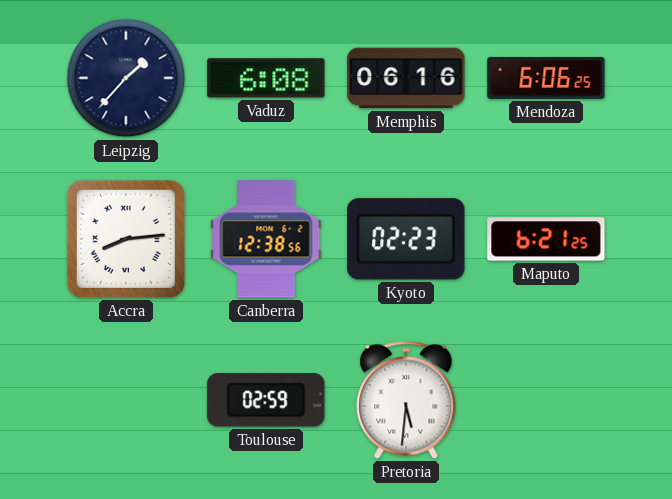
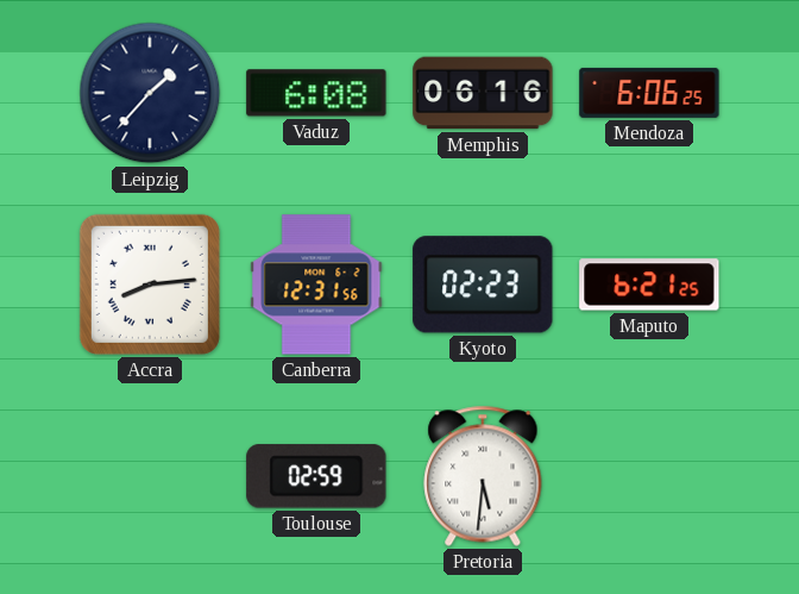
Canberra: 12:38 -> 12:31 (316, 285)
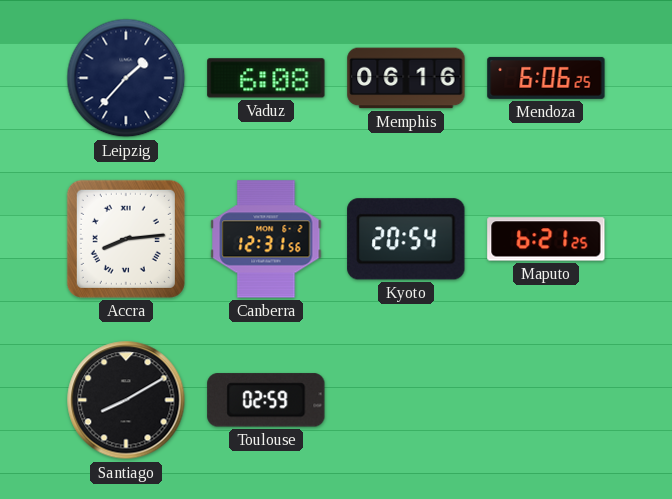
Kyoto: 02:23 -> 20:54 (406, 239)
Santiago: none -> 8:10 (126, 400)
Pretoria: 5:31 -> none (483, 476)
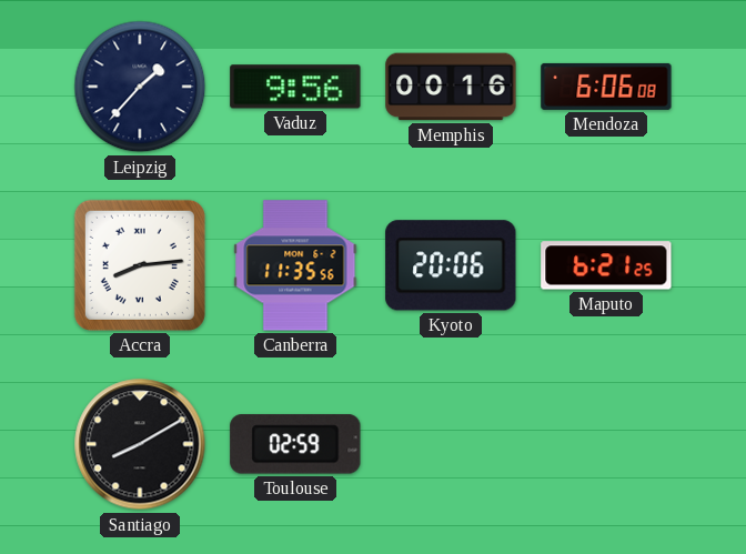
Vaduz: 6:08 -> 9:56 (295, 87)
Memphis: 06:16 -> 00:16 (451, 87)
Mendoza: 6:06:25 -> 6:06:08 (606, 87)
Canberra: 12:31 -> 11:35 (295, 265)
Kyoto: 20:54 -> 20:06 (451, 265)
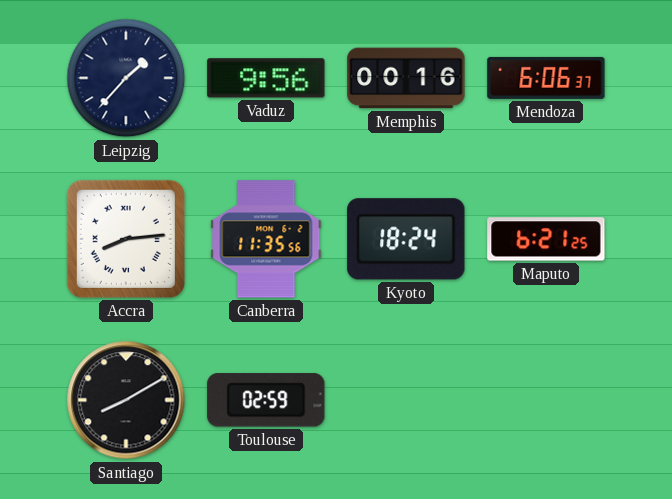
Mendoza: 6:06:08 -> 6:06:37 (546, 78)
Kyoto: 20:06 -> 18:24 (406, 239)
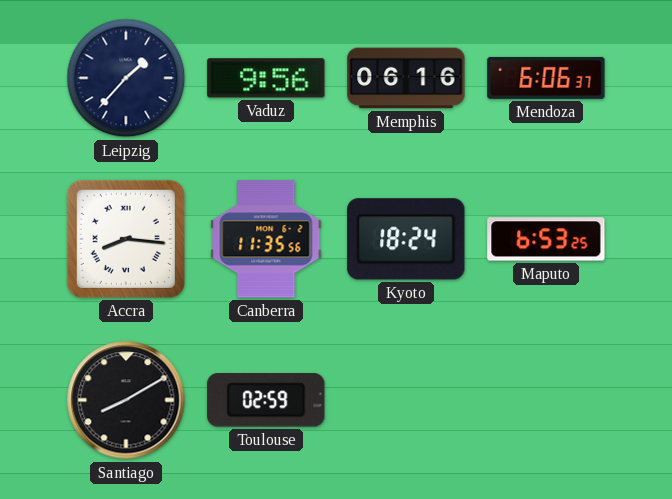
Memphis: 00:16 -> 06:16 (406, 78)
Accra: 8:14 -> 8:16 (126, 239)
Maputo: 6:21 -> 6:53 (546, 239)
